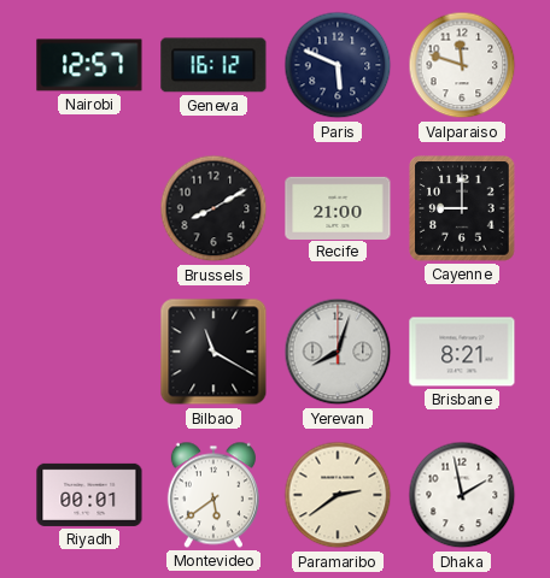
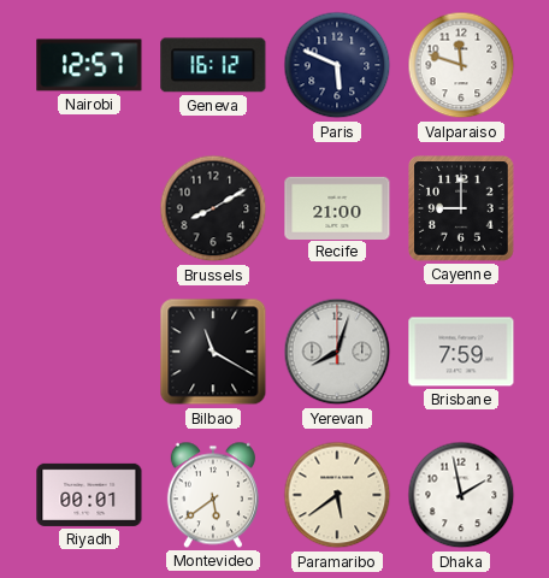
Brisbane: 8:21 -> 7:59 (461, 352)
Paramaribo: 2:39 -> 5:39 (337, 495)
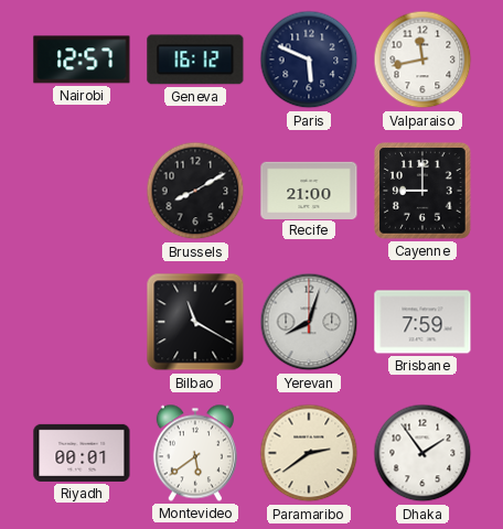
Valparaiso: 11:48 -> 11:43 (422, 60)
Paramaribo: 5:39 -> 2:39 (309, 453)
Dhaka: 1:58 -> 1:54 (422, 453)
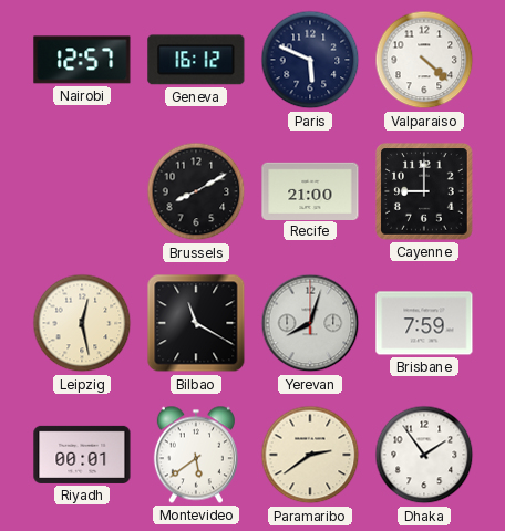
Valparaiso: 11:43 -> 4:22 (424, 60)
Leipzig: none -> 12:28 (82, 323)
